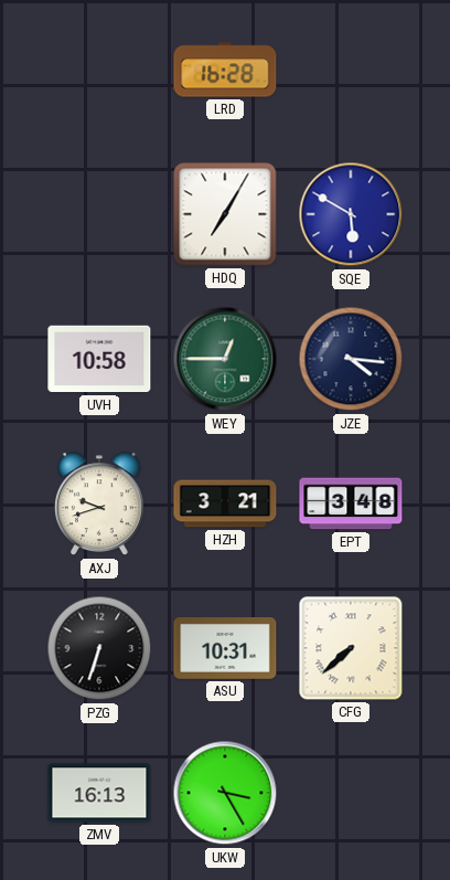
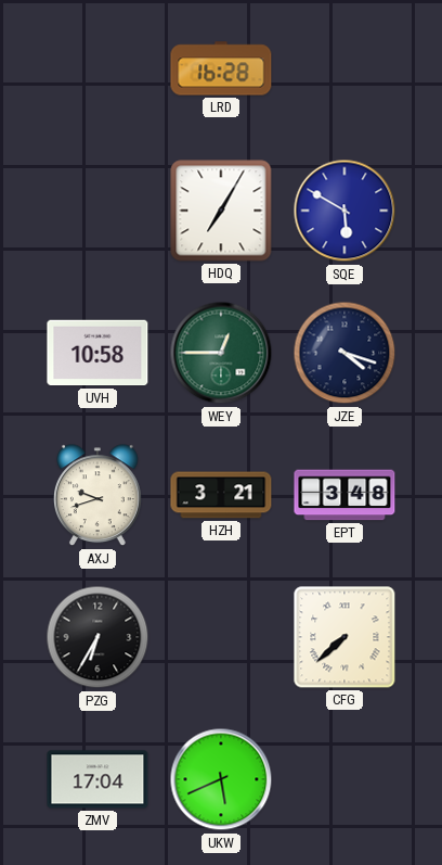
JZE: 4:16 -> 4:18 (344, 353)
PZG: 6:33 -> 6:35 (97, 637)
ASU: 10:31 -> none (225, 649)
ZMV: 16:13 -> 17:04 (97, 779)
UKW: 3:25 -> 5:41 (221, 779)
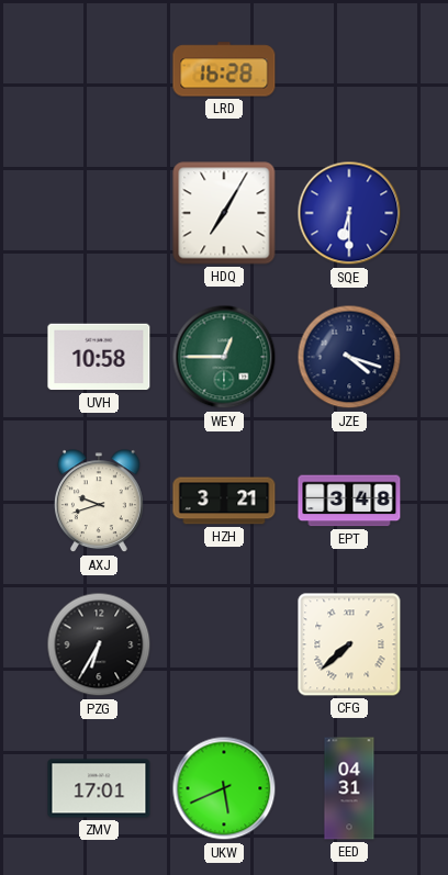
SQE: 5:50 -> 6:30 (349, 213)
ZMV: 17:04 -> 17:01 (99, 788)
EED: none -> 04:31 (349, 788)
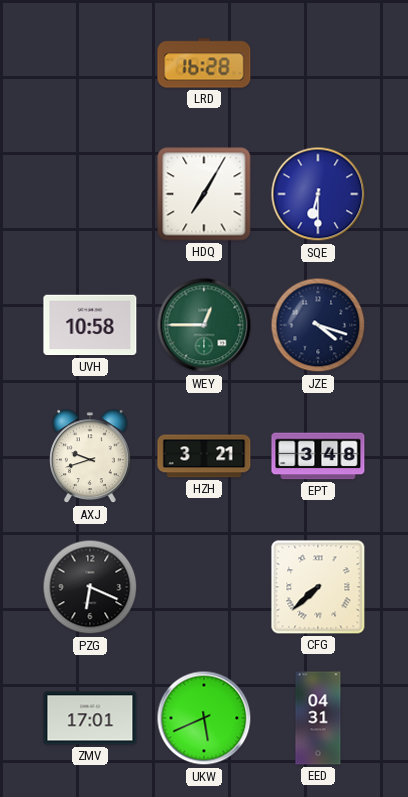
PZG: 6:35 -> 6:19 (90, 587)
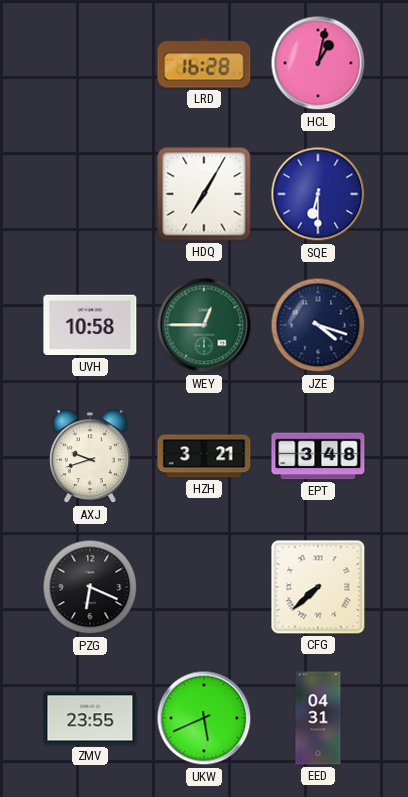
HCL: none -> 1:02 (318, 63)
ZMV: 17:01 -> 23:55 (90, 718)
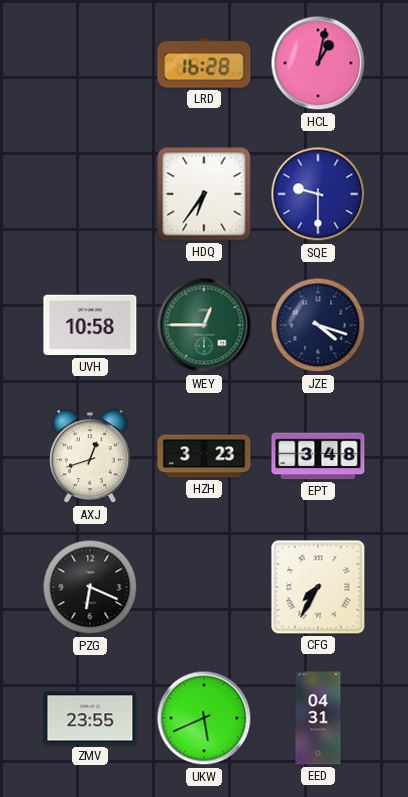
HDQ: 7:05 -> 6:36 (204, 194)
SQE: 6:30 -> 9:30 (318, 194)
AXJ: 9:42 -> 12:42 (91, 457)
HZH: 3:21 -> 3:23 (204, 456)
CFG: 7:38 -> 7:35 (318, 587)
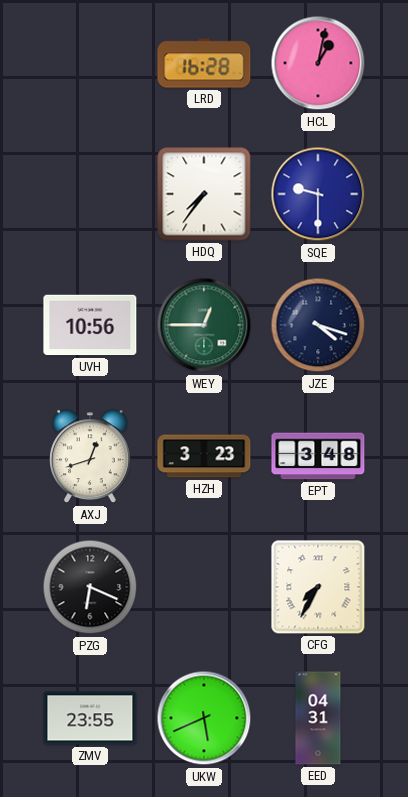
HDQ: 6:36 -> 7:36 (204, 194)
UVH: 10:58 -> 10:56 (90, 325)
